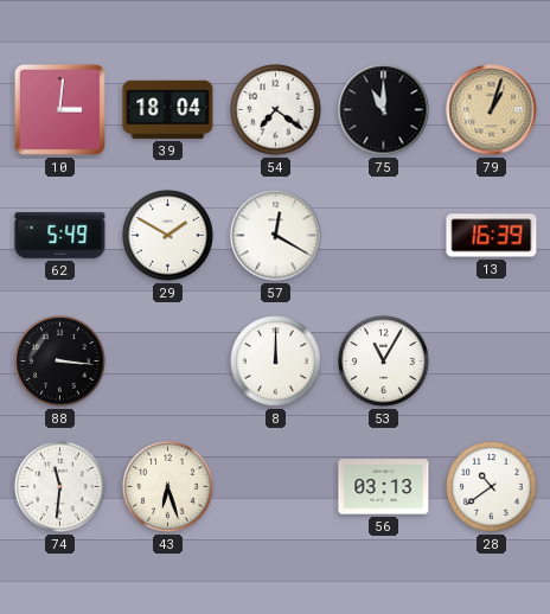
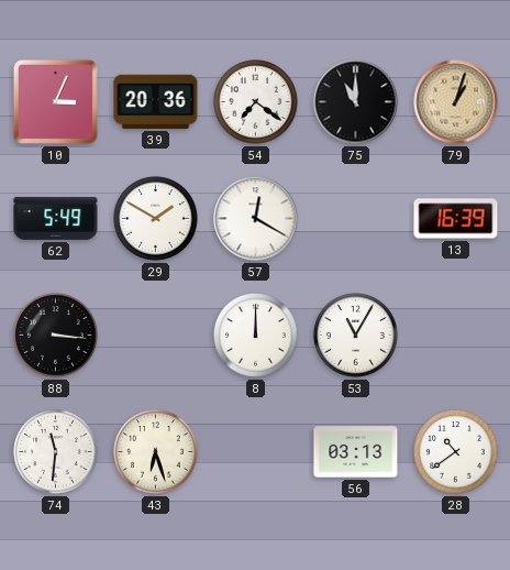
10: 3:01 -> 3:04 (55, 101)
39: 18:04 -> 20:36 (156, 101)
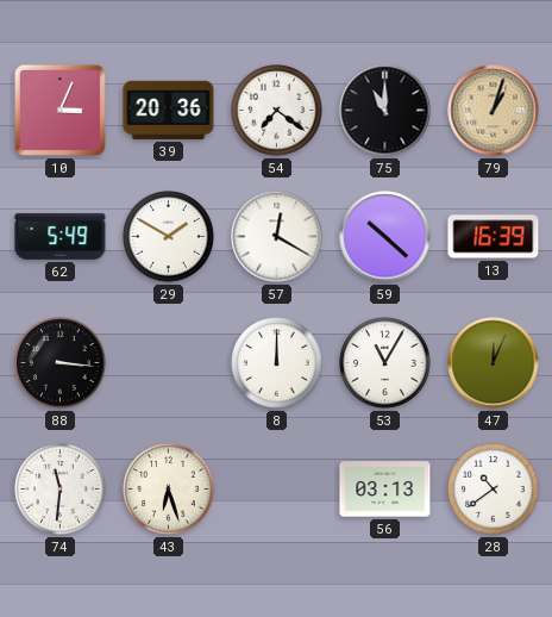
59: none -> 10:22 (385, 237)
47: none -> 12:04 (494, 363)
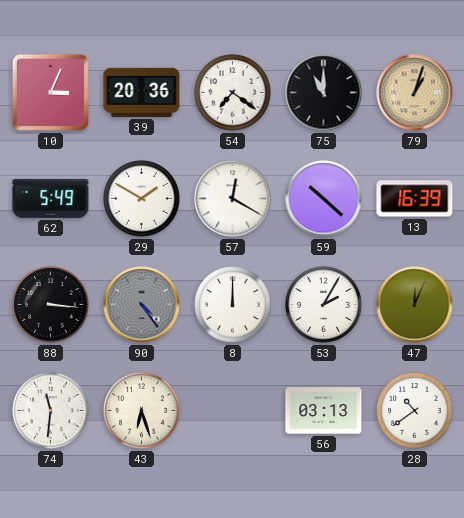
90: none -> 4:24 (142, 305)
53: 11:05 -> 2:05 (324, 305)
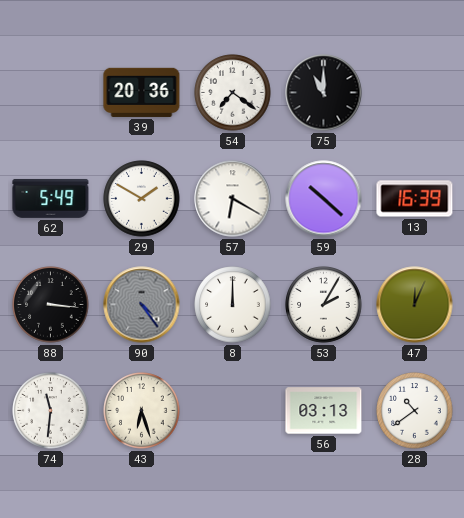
10: 3:04 -> none (50, 92)
79: 1:03 -> none (415, 93)
57: 12:20 -> 6:20 (233, 199)
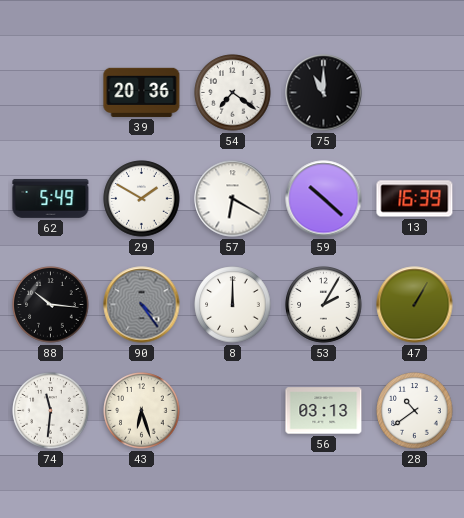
88: 3:16 -> 10:16 (51, 305)
47: 12:04 -> 1:05 (415, 305)
